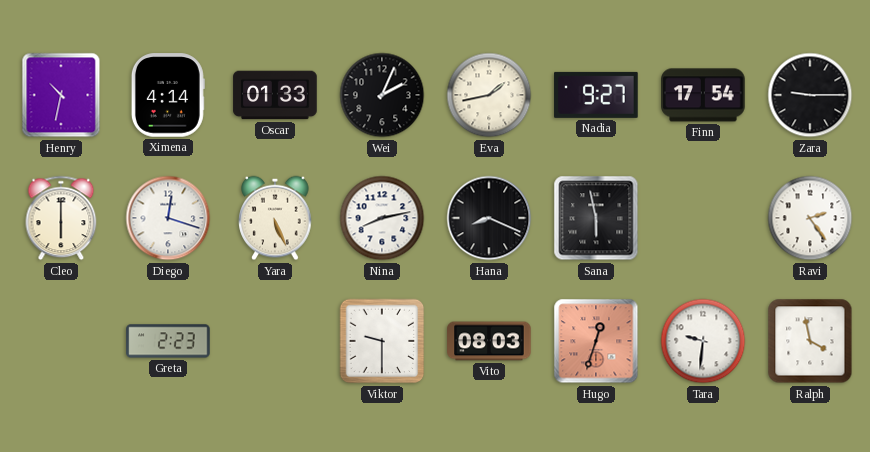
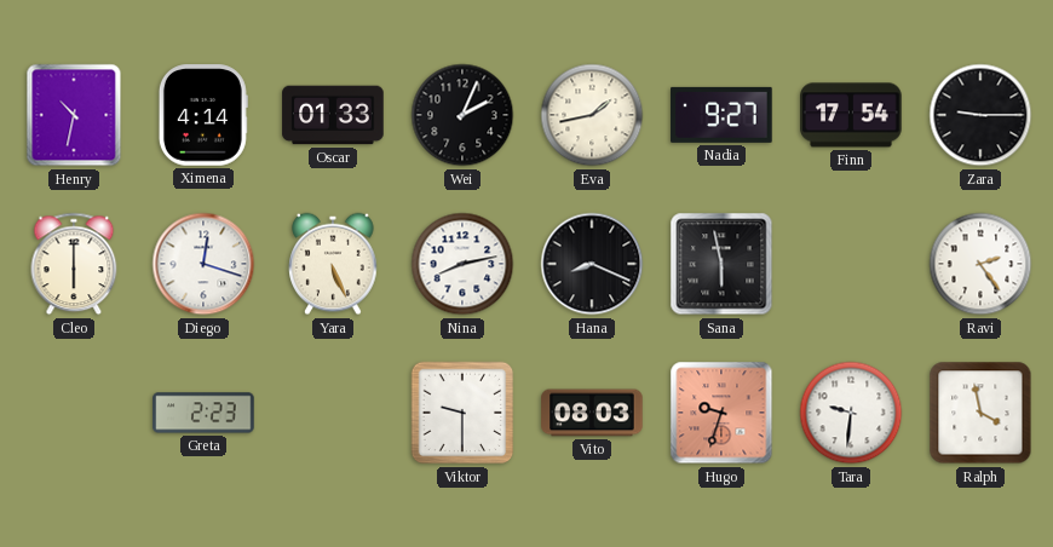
Hugo: 12:33 -> 9:33 (721, 413)
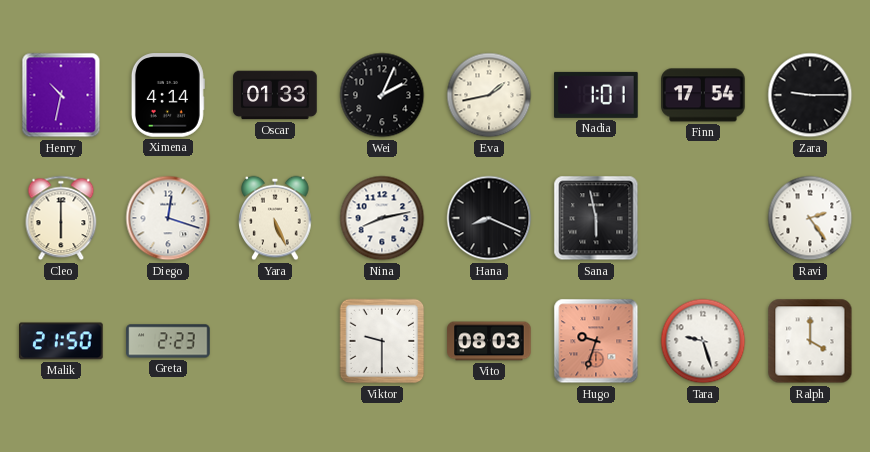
Nadia: 9:27 -> 1:01 (596, 95)
Malik: none -> 21:50 (61, 341)
Tara: 9:31 -> 9:27 (703, 341)
Ralph: 3:58 -> 4:00 (810, 341)
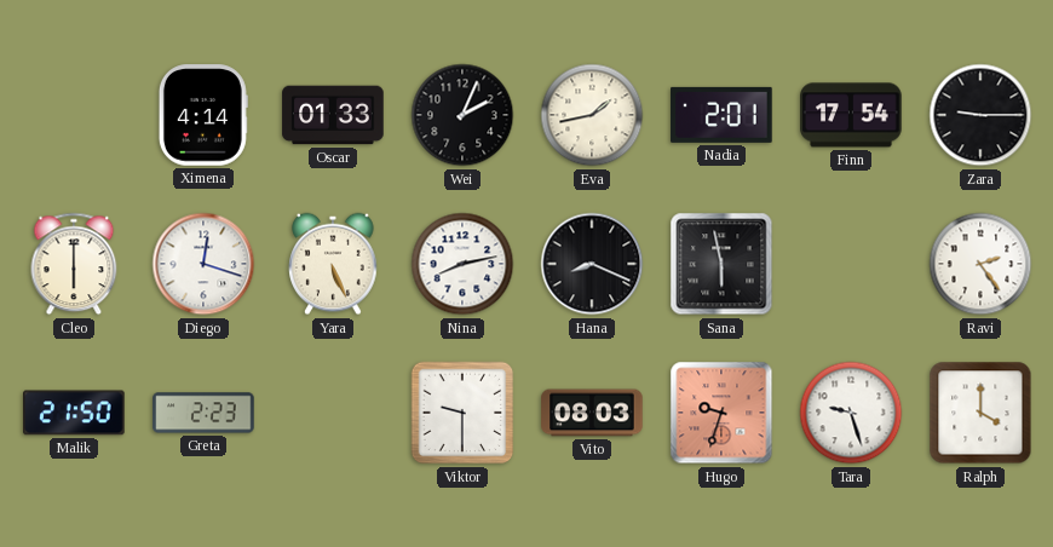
Henry: 10:32 -> none (61, 95)
Nadia: 1:01 -> 2:01 (721, 115)
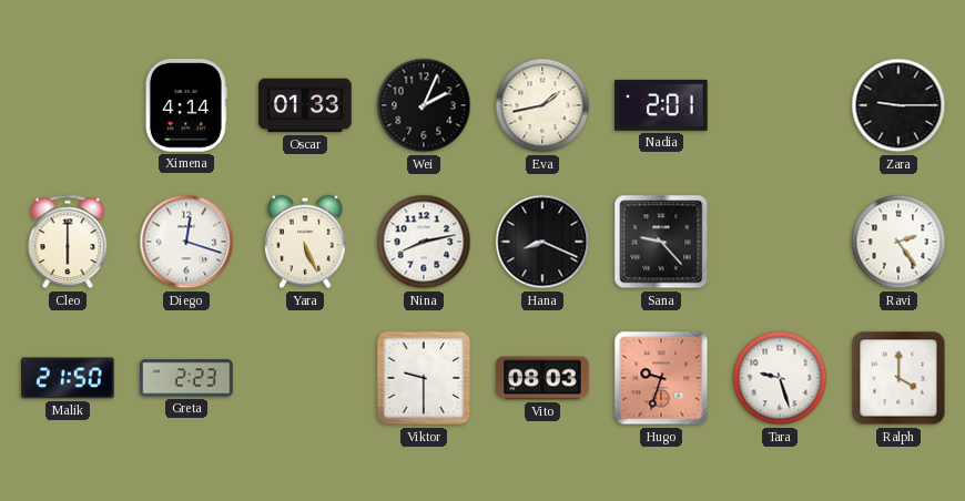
Finn: 17:54 -> none (851, 115)
Sana: 5:58 -> 9:23 (661, 242)
